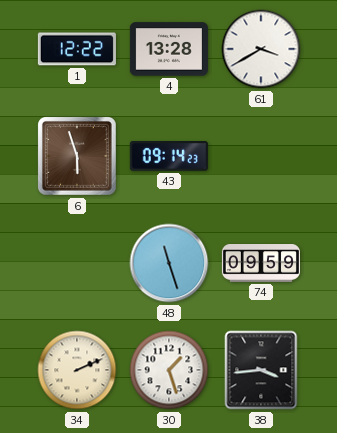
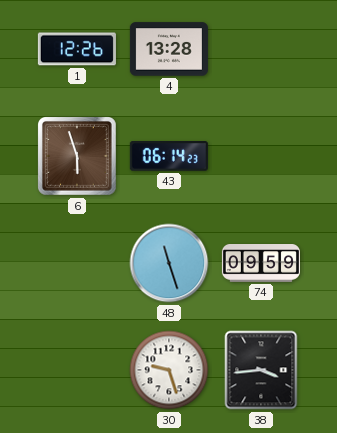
1: 12:22 -> 12:26 (77, 49)
61: 3:40 -> none (261, 49)
43: 09:14 -> 06:14 (169, 157)
34: 2:11 -> none (77, 370)
30: 1:27 -> 9:27 (169, 370)
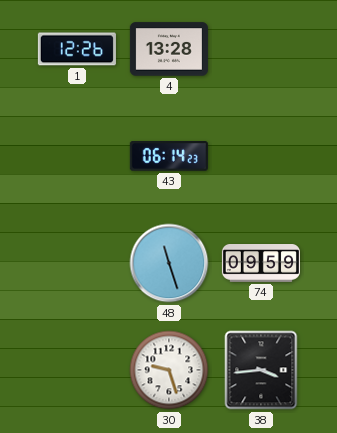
6: 5:57 -> none (78, 157)
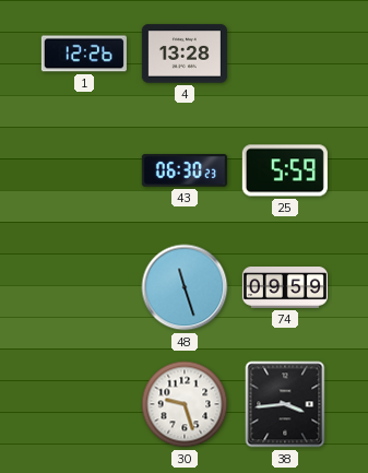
43: 06:14 -> 06:30 (185, 172)
25: none -> 5:59 (285, 170)
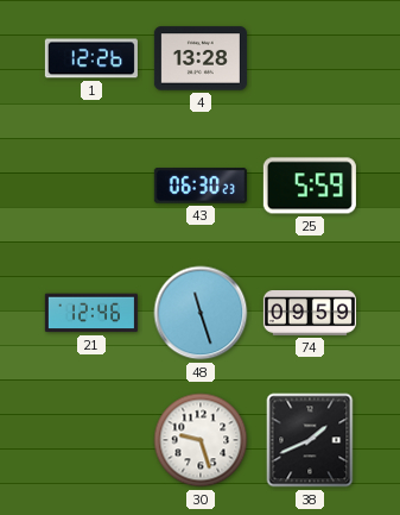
21: none -> 12:46 (91, 313)
38: 3:44 -> 1:41 (310, 440)
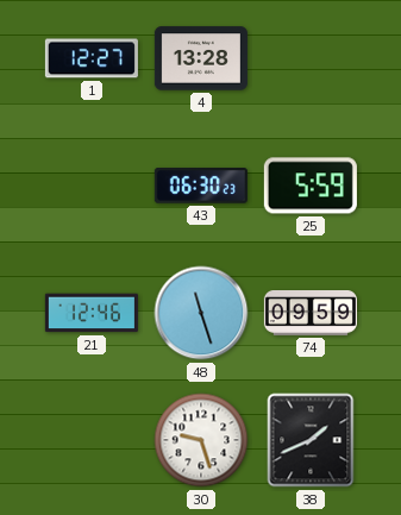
1: 12:26 -> 12:27 (92, 58)
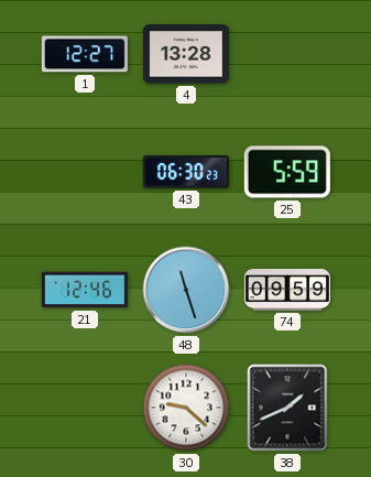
30: 9:27 -> 9:22 (186, 408)
